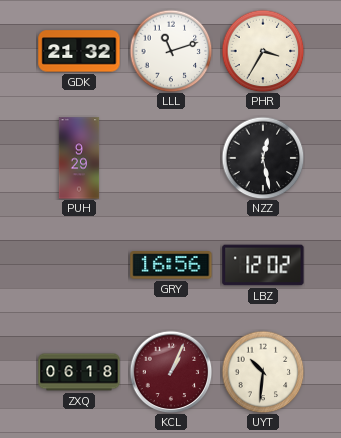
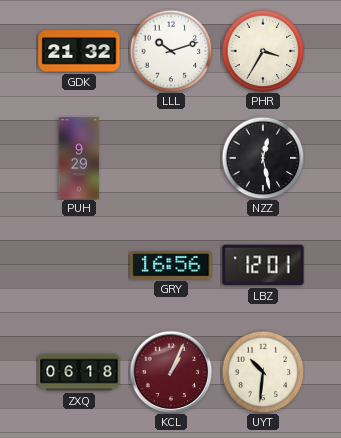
LLL: 11:12 -> 10:12 (171, 51)
LBZ: 12:02 -> 12:01 (263, 265)
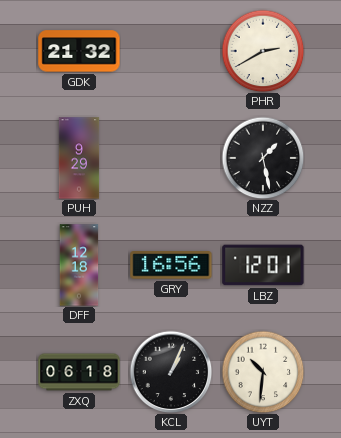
LLL: 10:12 -> none (171, 51)
PHR: 3:35 -> 2:40 (263, 51)
NZZ: 12:28 -> 1:28 (263, 158)
DFF: none -> 12:18 (79, 265)
KCL dial: burgundy -> black (171, 372)
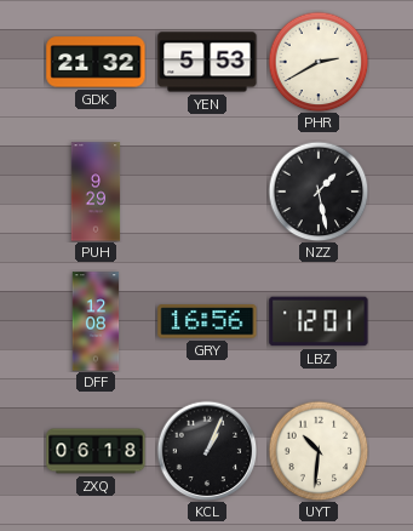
YEN: none -> 5:53 (207, 62)
DFF: 12:18 -> 12:08 (96, 321)
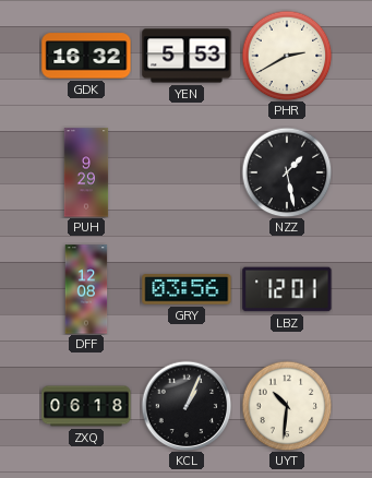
GDK: 21:32 -> 16:32 (86, 56)
GRY: 16:56 -> 03:56 (187, 289)
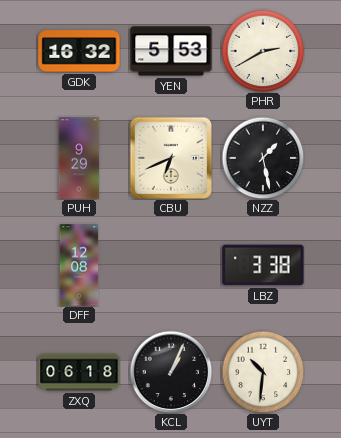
CBU: none -> 6:41 (170, 157)
GRY: 03:56 -> none (187, 289)
LBZ: 12:01 -> 3:38 (263, 265)
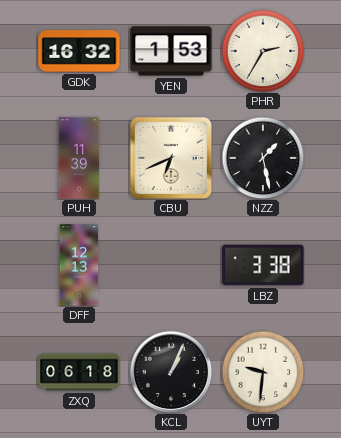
YEN: 5:53 -> 1:53 (171, 51)
PHR: 2:40 -> 2:35 (263, 51)
PUH: 9:29 -> 11:39 (79, 158)
DFF: 12:08 -> 12:13 (79, 265)
UYT: 10:31 -> 9:31 (263, 372)
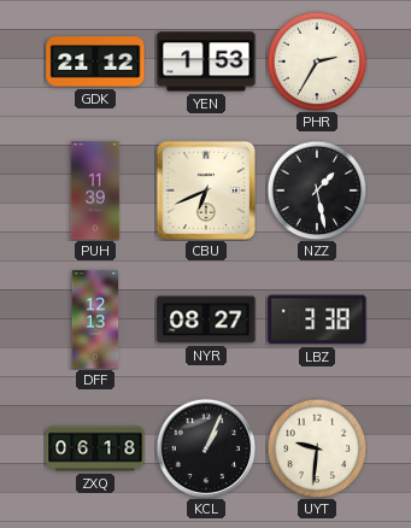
GDK: 16:32 -> 21:12 (95, 61)
NYR: none -> 08:27 (206, 319)
